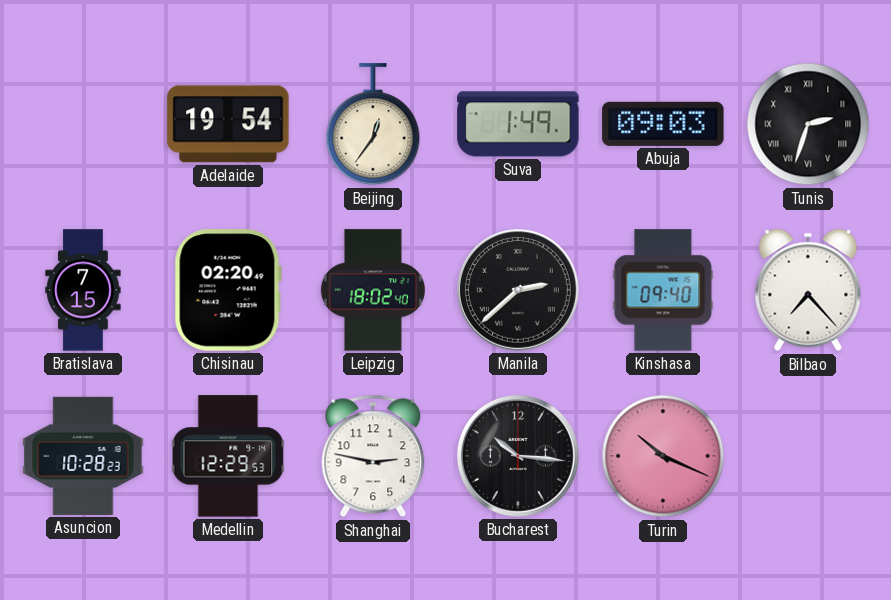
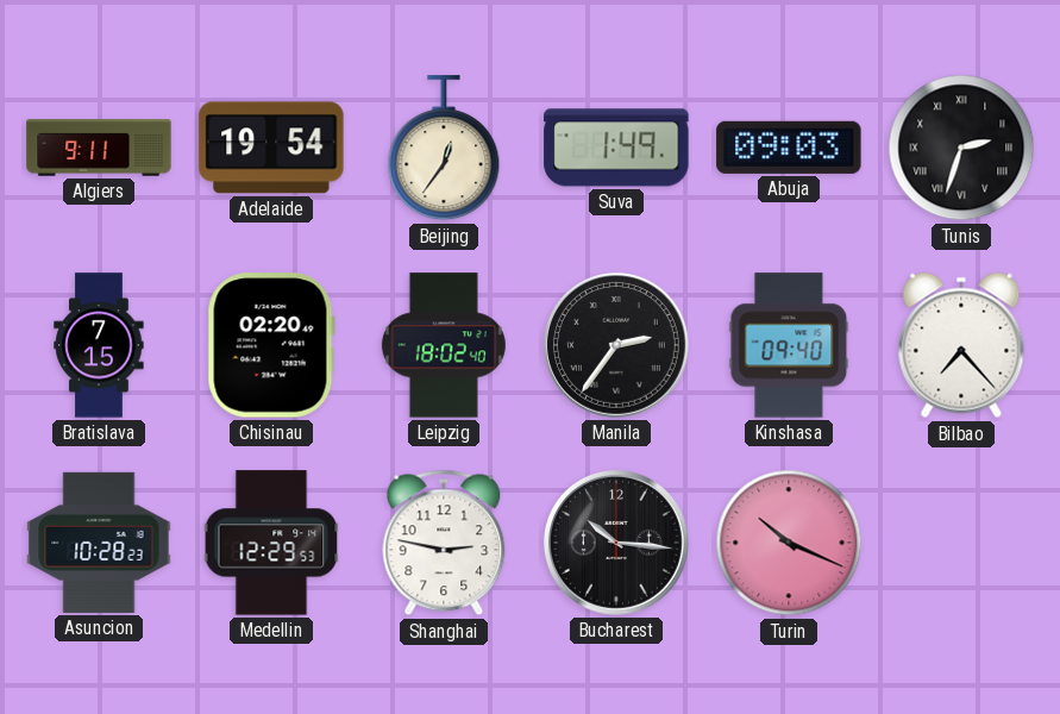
Algiers: none -> 9:11 (99, 148)
Manila: 2:38 -> 2:36 (616, 345)
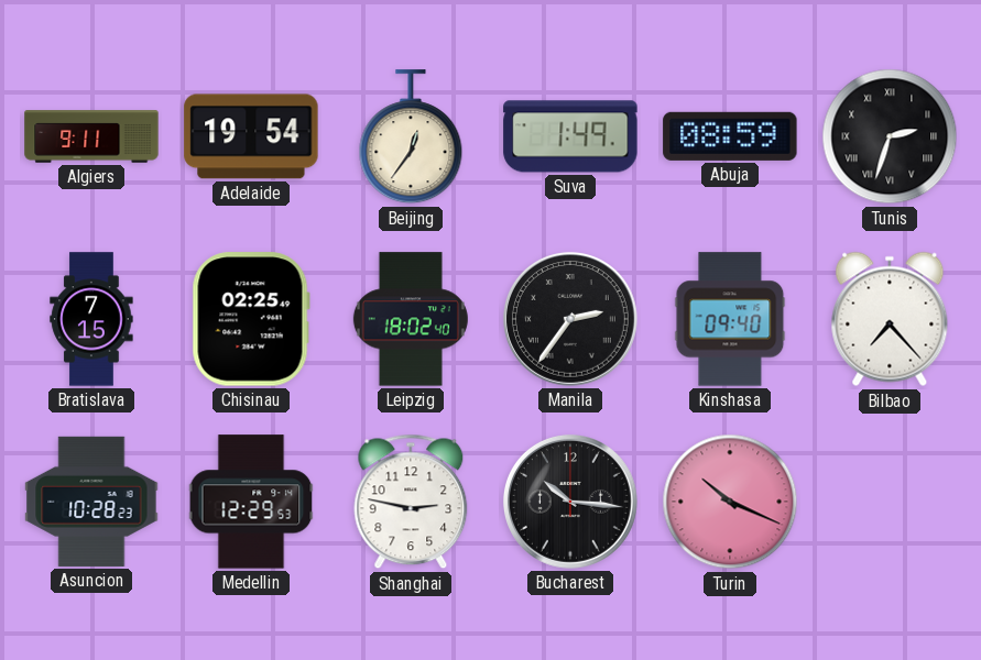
Abuja: 09:03 -> 08:59 (730, 136)
Chisinau: 02:20 -> 02:25 (251, 319)
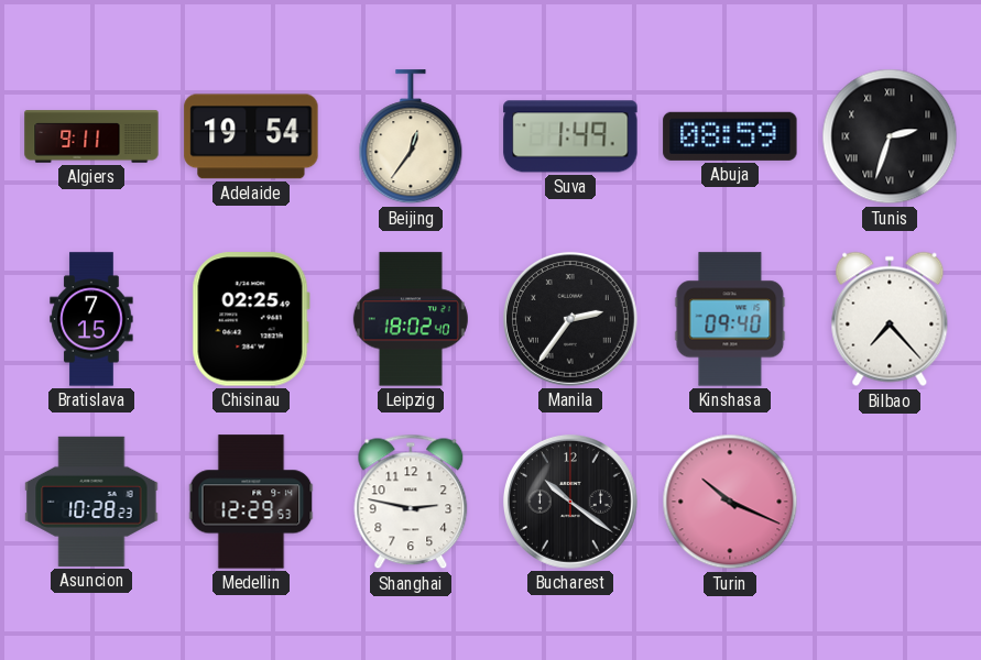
Bucharest: 10:16 -> 10:21 (570, 502)
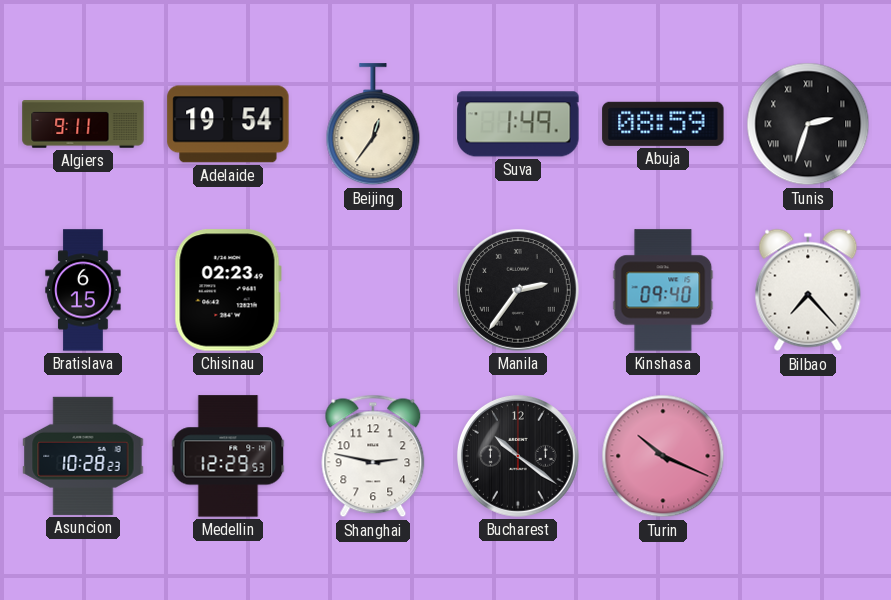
Bratislava: 7:15 -> 6:15 (83, 290)
Chisinau: 02:25 -> 02:23 (228, 290)
Leipzig: 18:02 -> none (411, 319)
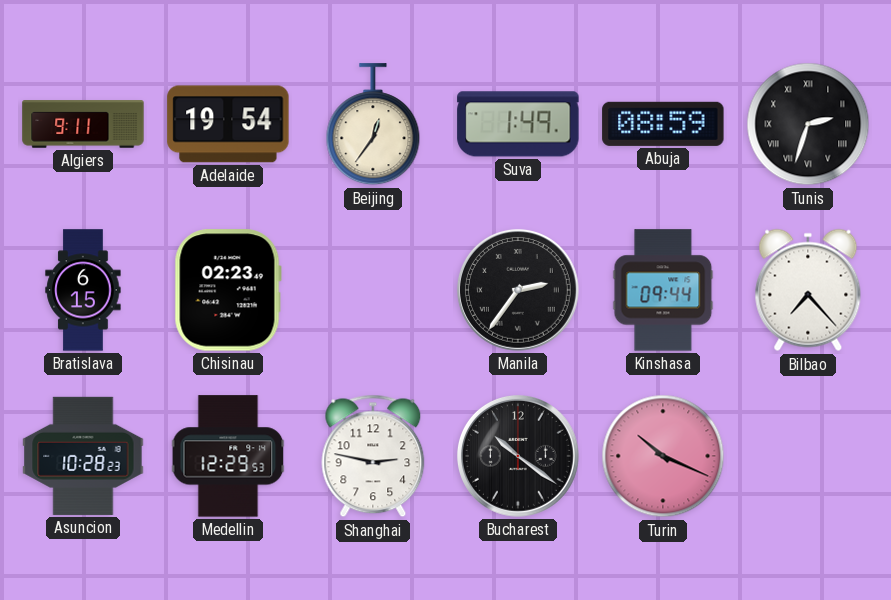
Kinshasa: 09:40 -> 09:44 (663, 290)
